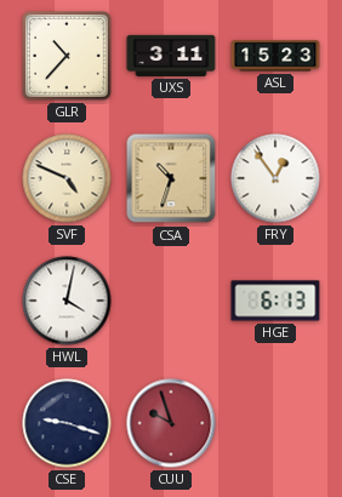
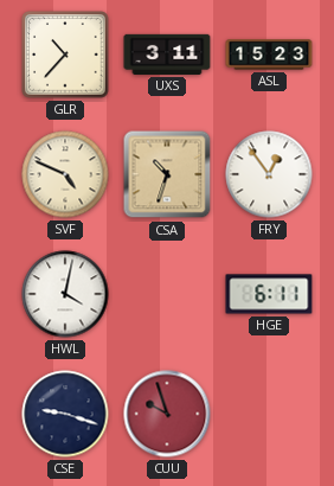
HGE: 6:13 -> 6:11 (269, 294)
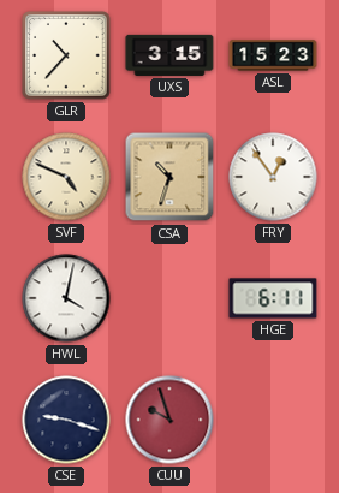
UXS: 3:11 -> 3:15 (169, 55)
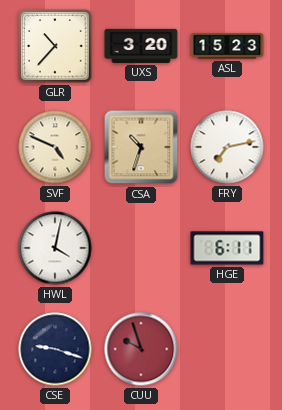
UXS: 3:15 -> 3:20 (141, 46)
FRY: 12:54 -> 7:13 (227, 147)
